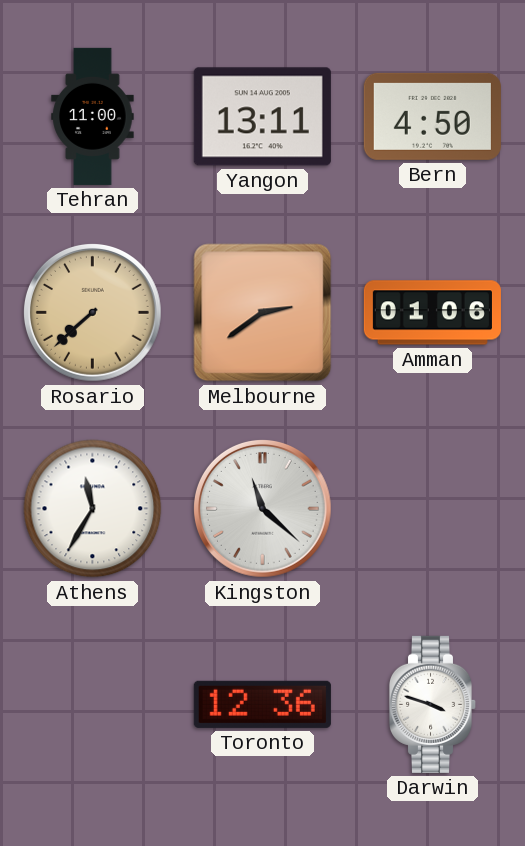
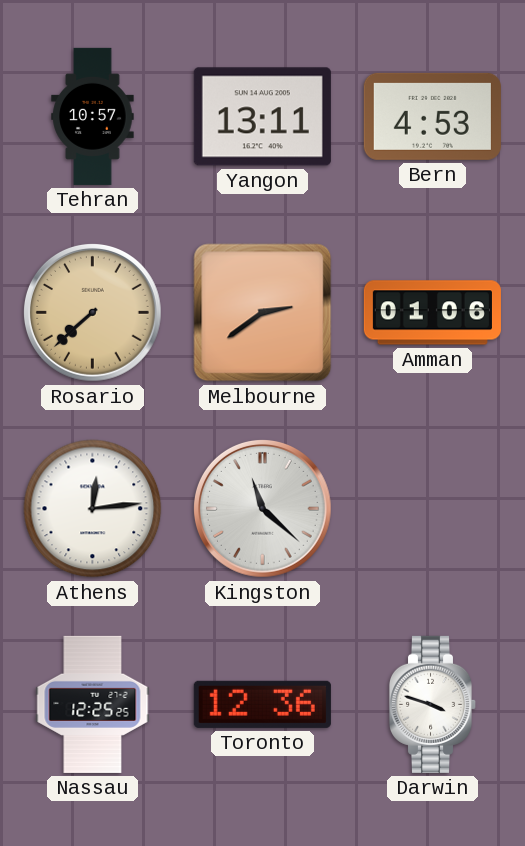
Tehran: 11:00 -> 10:57 (93, 116)
Bern: 4:50 -> 4:53 (432, 116)
Athens: 11:35 -> 12:14 (93, 509)
Nassau: none -> 12:25 (93, 704)
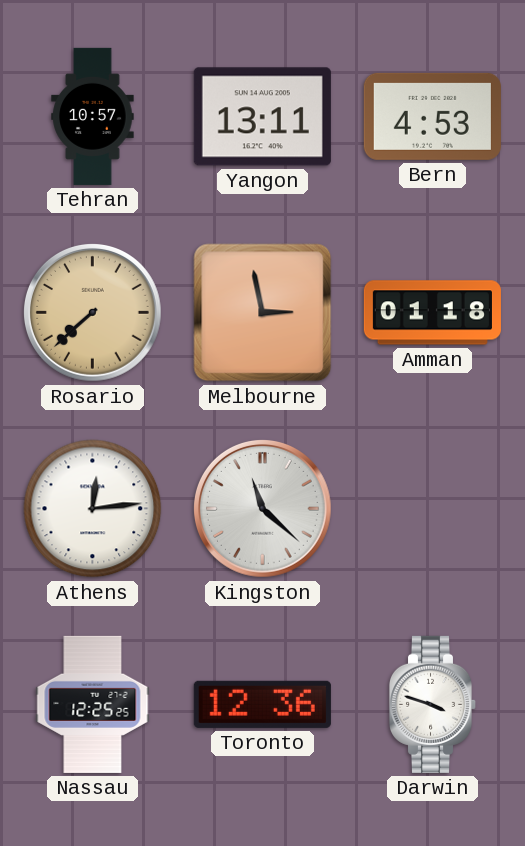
Melbourne: 2:39 -> 2:58 (263, 313)
Amman: 01:06 -> 01:18 (432, 313)
